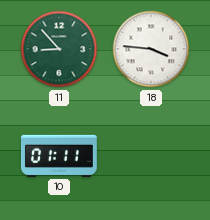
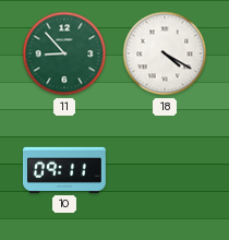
18: 3:46 -> 4:20 (165, 53)
10: 01:11 -> 09:11 (64, 170)
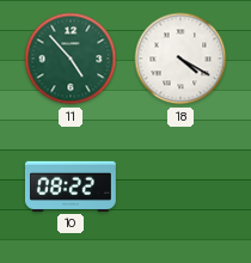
11: 8:53 -> 4:53 (71, 59)
10: 09:11 -> 08:22 (71, 186)
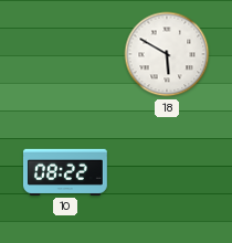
11: 4:53 -> none (71, 59)
18: 4:20 -> 5:50 (167, 54)
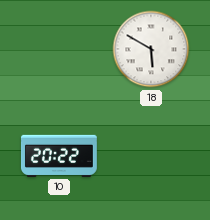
10: 08:22 -> 20:22 (59, 156)
